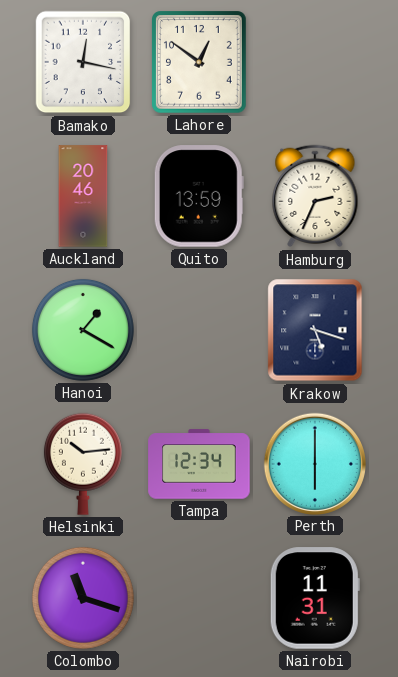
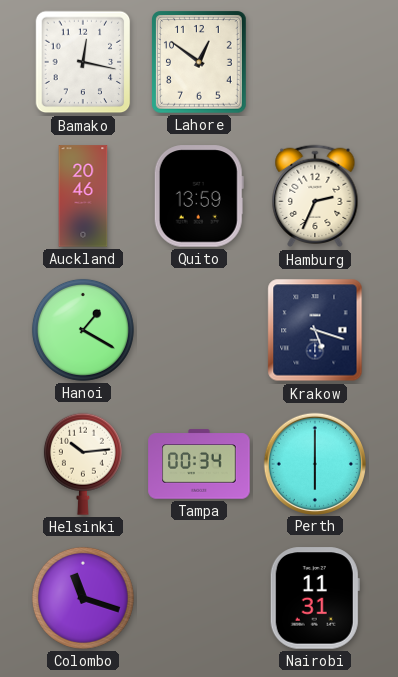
Tampa: 12:34 -> 00:34 (199, 464)
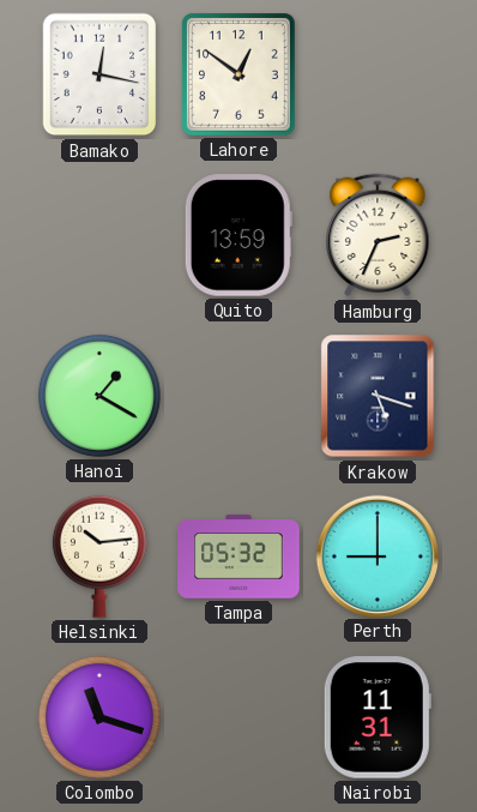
Auckland: 20:46 -> none (83, 196)
Tampa: 00:34 -> 05:32 (238, 557)
Perth: 6:00 -> 9:00 (376, 555)
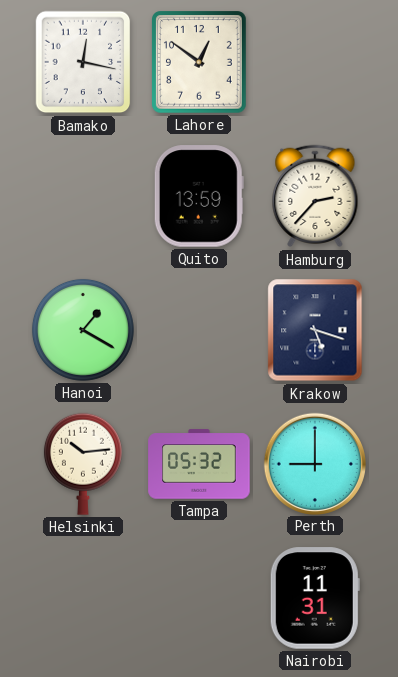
Hamburg: 2:34 -> 2:37 (315, 196)
Colombo: 11:18 -> none (99, 717)
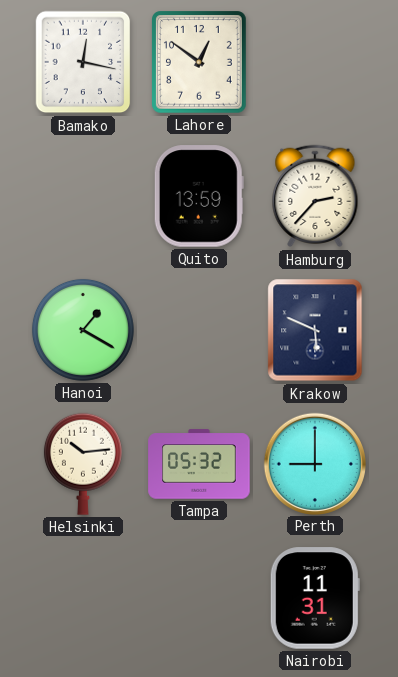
Krakow: 5:18 -> 5:49 (315, 330)
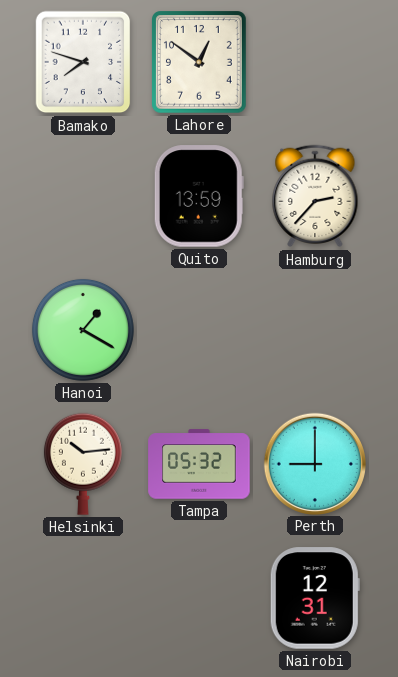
Bamako: 12:17 -> 7:48 (83, 62)
Krakow: 5:49 -> none (315, 330)
Nairobi: 11:31 -> 12:31 (315, 598)
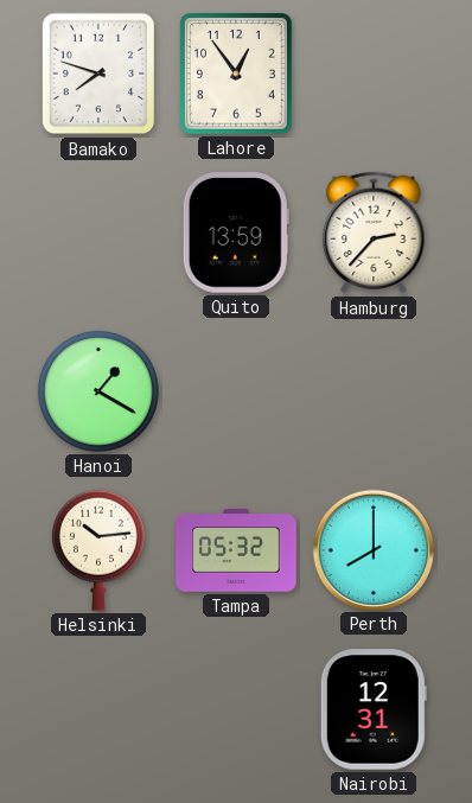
Lahore: 12:51 -> 12:54 (237, 74)
Perth: 9:00 -> 8:00 (372, 549)
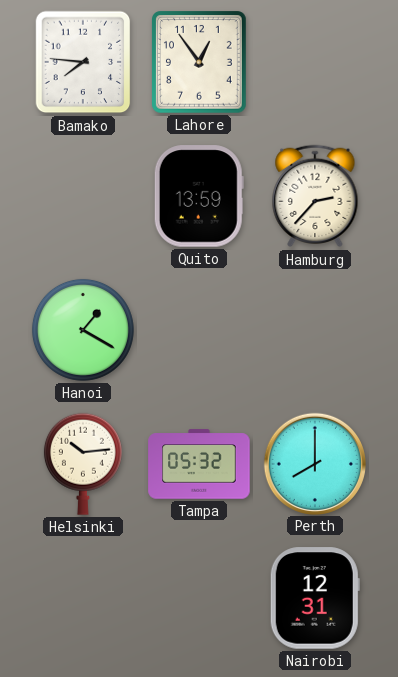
Bamako: 7:48 -> 7:46 (83, 62)
